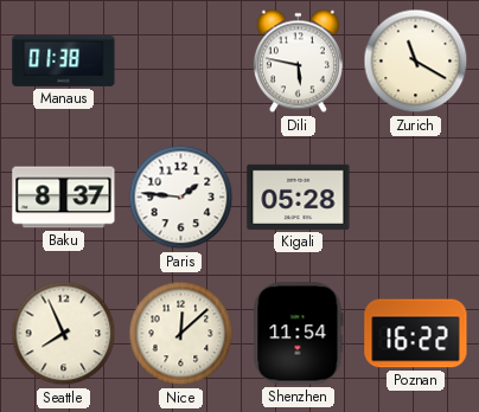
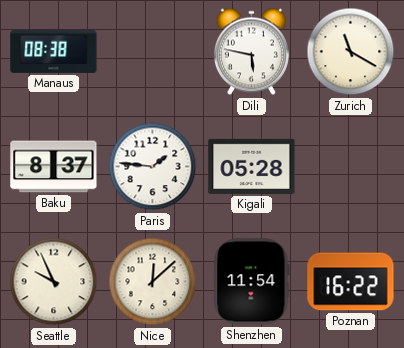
Manaus: 01:38 -> 08:38 (54, 51)
Seattle: 7:56 -> 9:56 (54, 282)
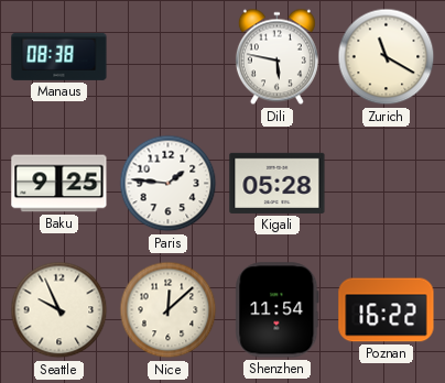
Baku: 8:37 -> 9:25 (59, 184)
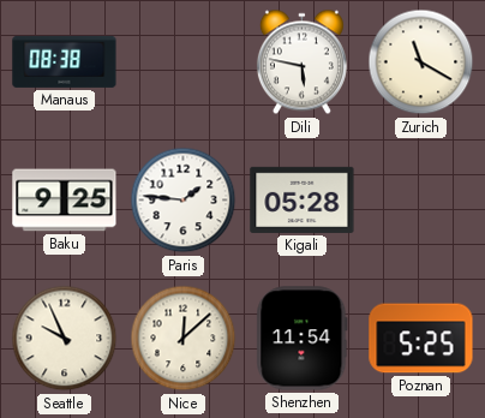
Poznan: 16:22 -> 5:25 (421, 339)
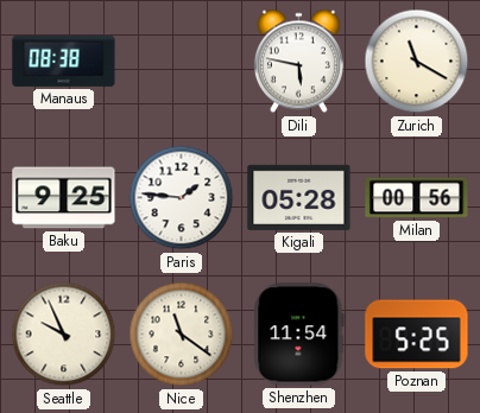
Milan: none -> 00:56 (417, 198)
Nice: 12:08 -> 11:21 (182, 335)
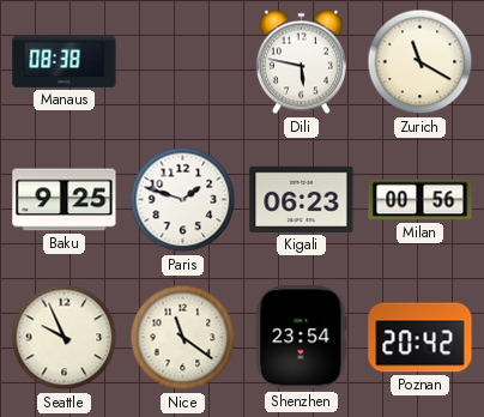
Paris: 1:46 -> 1:48 (183, 200)
Kigali: 05:28 -> 06:23 (302, 199)
Shenzhen: 11:54 -> 23:54 (302, 338)
Poznan: 5:25 -> 20:42 (421, 338)
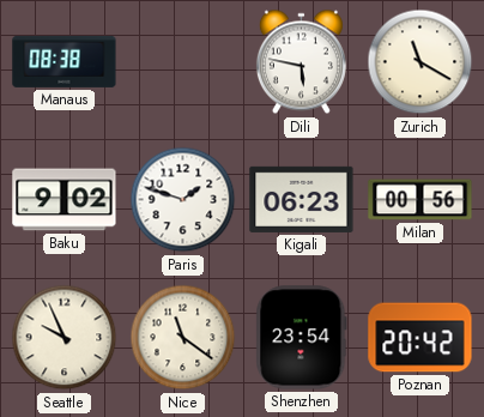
Baku: 9:25 -> 9:02 (65, 200)
